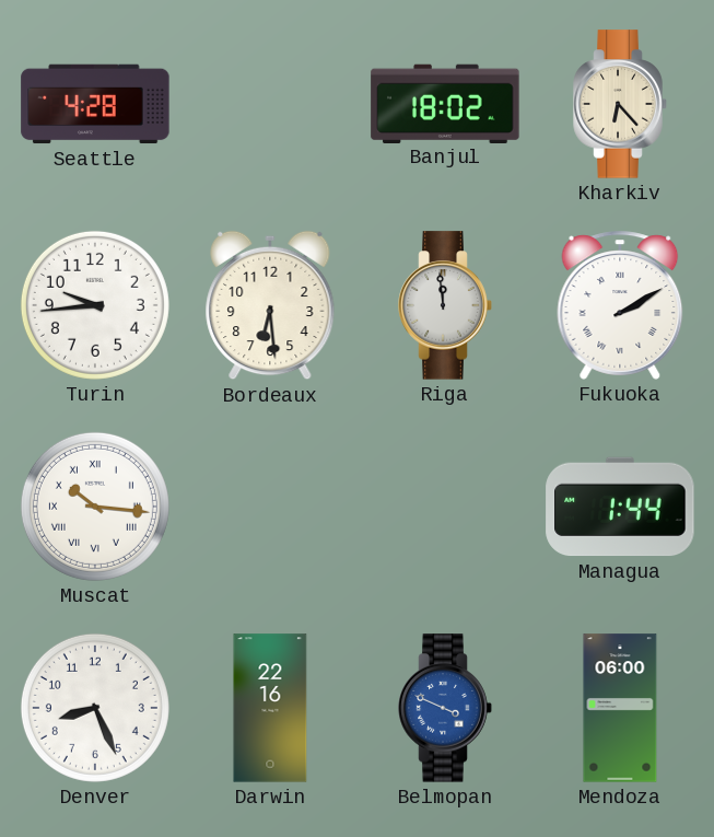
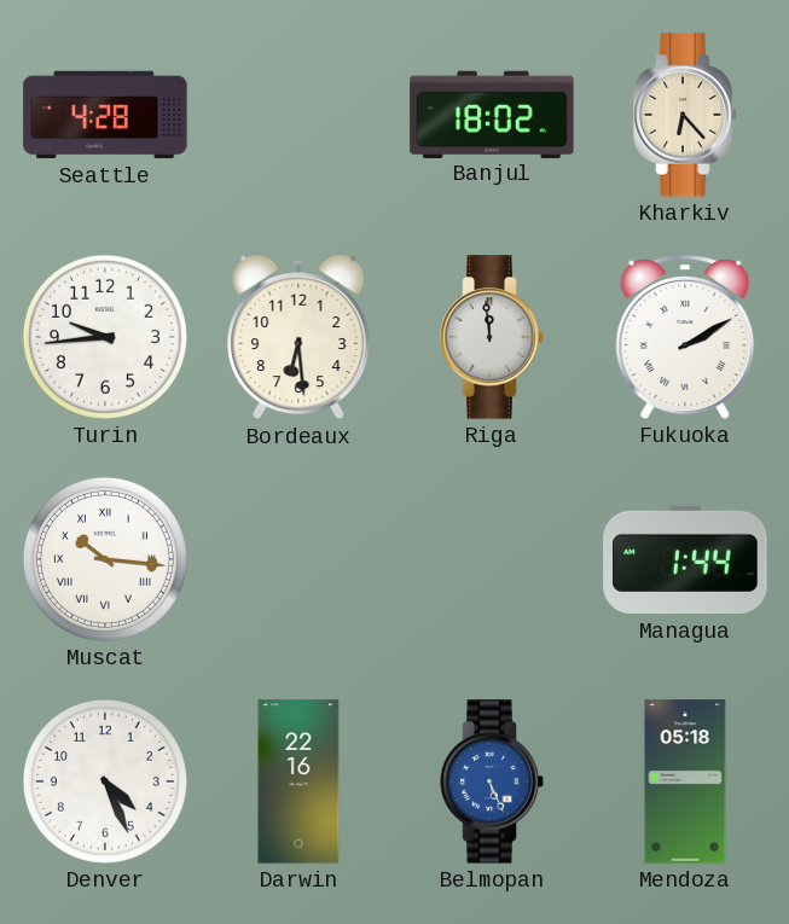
Denver: 8:26 -> 4:26 (105, 781)
Belmopan: 3:49 -> 5:26 (492, 781)
Mendoza: 06:00 -> 05:18 (685, 781)
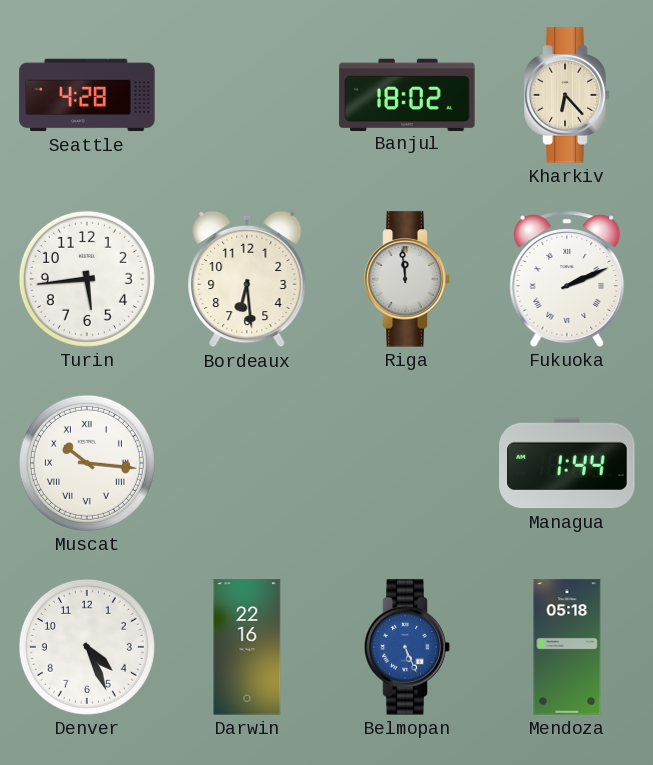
Turin: 9:44 -> 5:44 (87, 279)
Fukuoka: 2:10 -> 2:11 (567, 279)
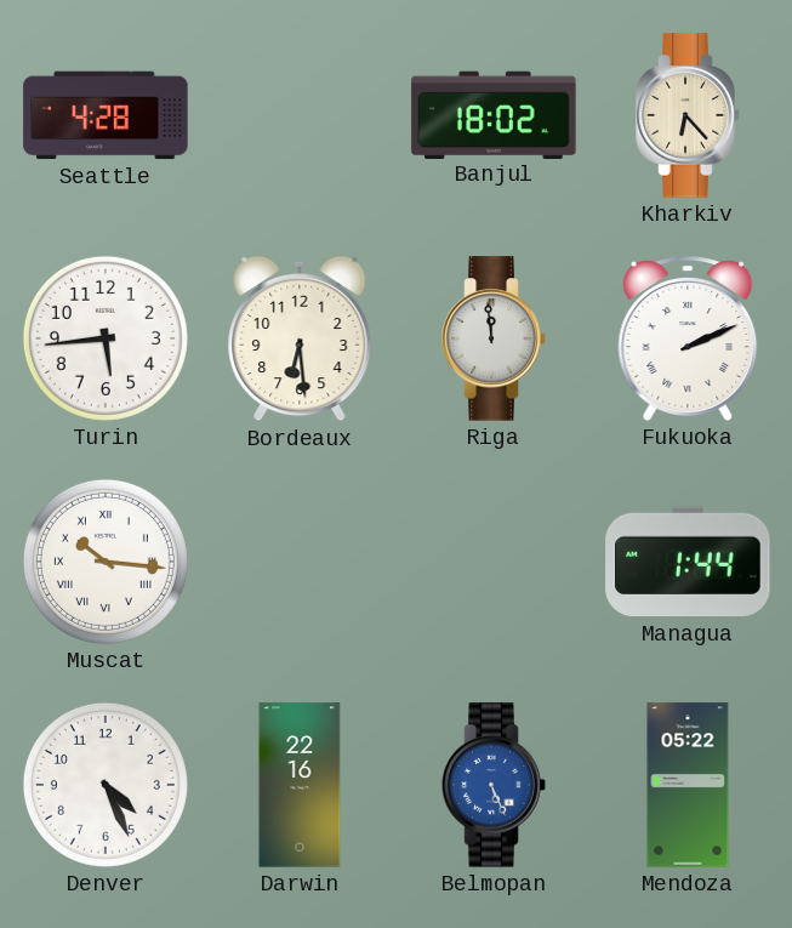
Mendoza: 05:18 -> 05:22 (688, 785)
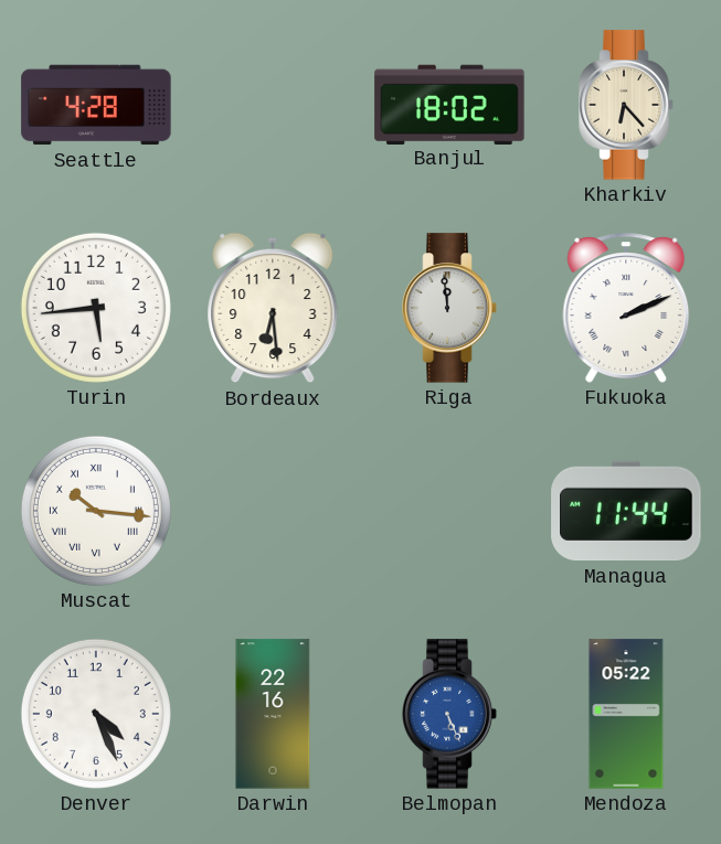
Managua: 1:44 -> 11:44 (626, 511)
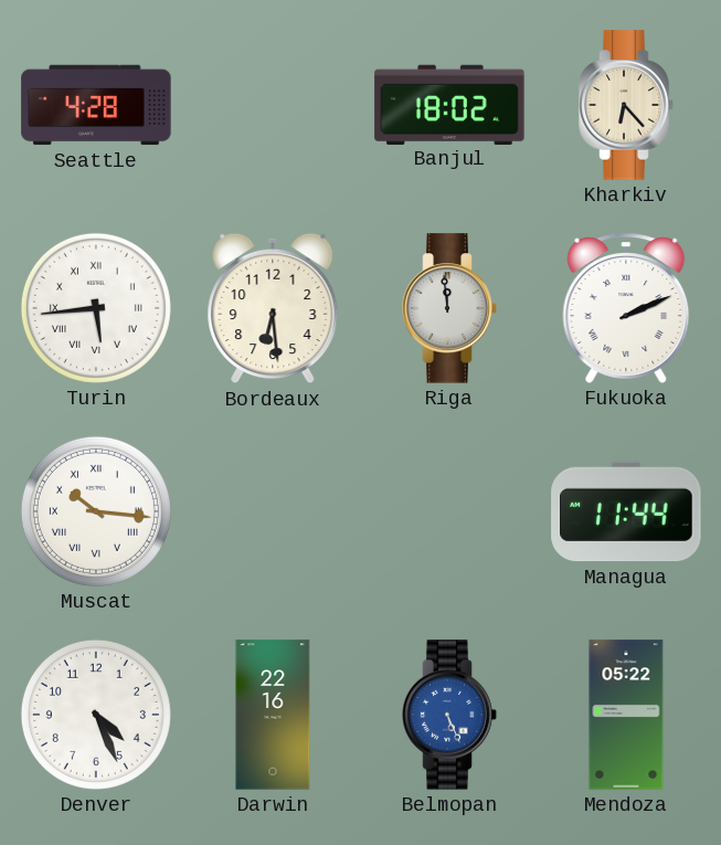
Turin numerals: Arabic -> Roman (96, 308)
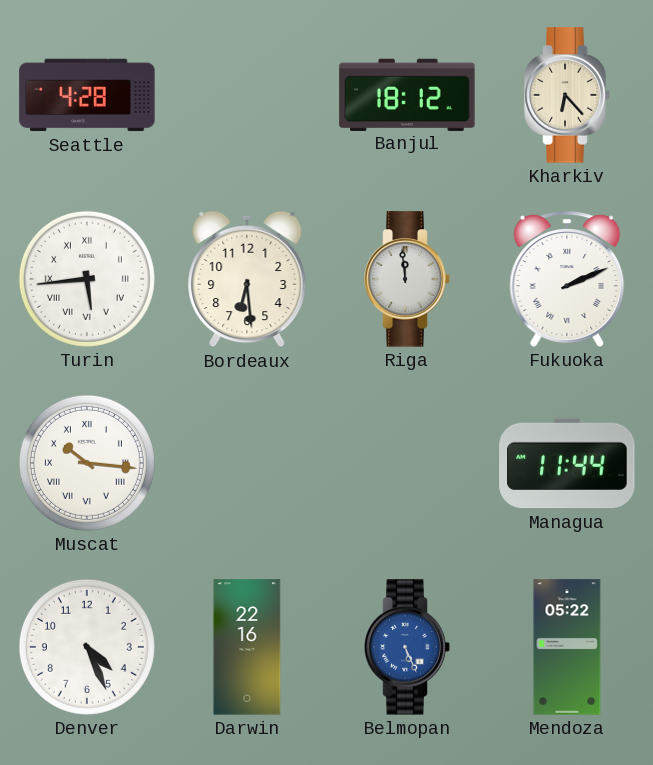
Banjul: 18:02 -> 18:12 (407, 94)
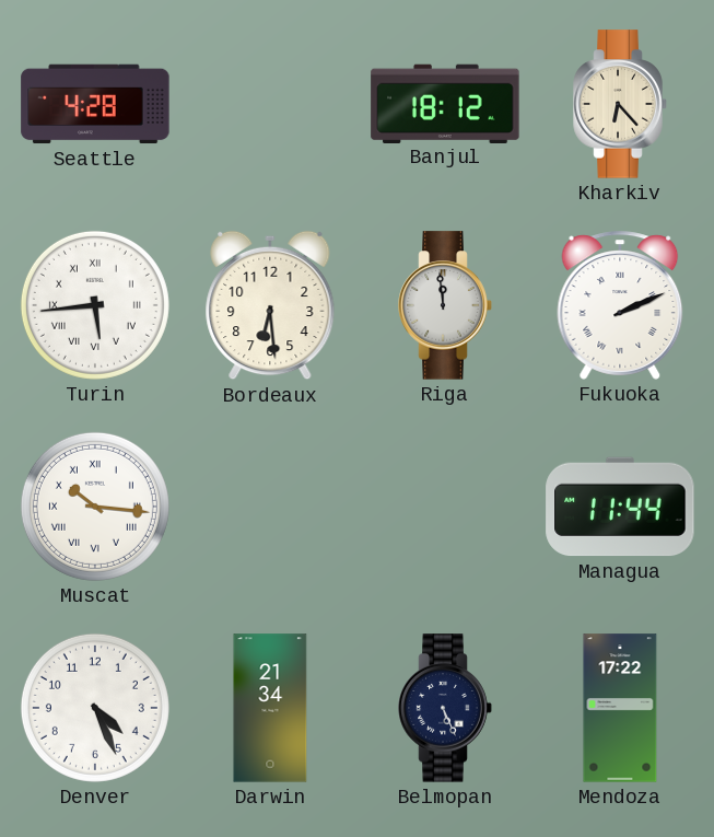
Darwin: 22:16 -> 21:34 (270, 708)
Belmopan dial: blue -> navy (445, 708)
Mendoza: 05:22 -> 17:22 (620, 708)
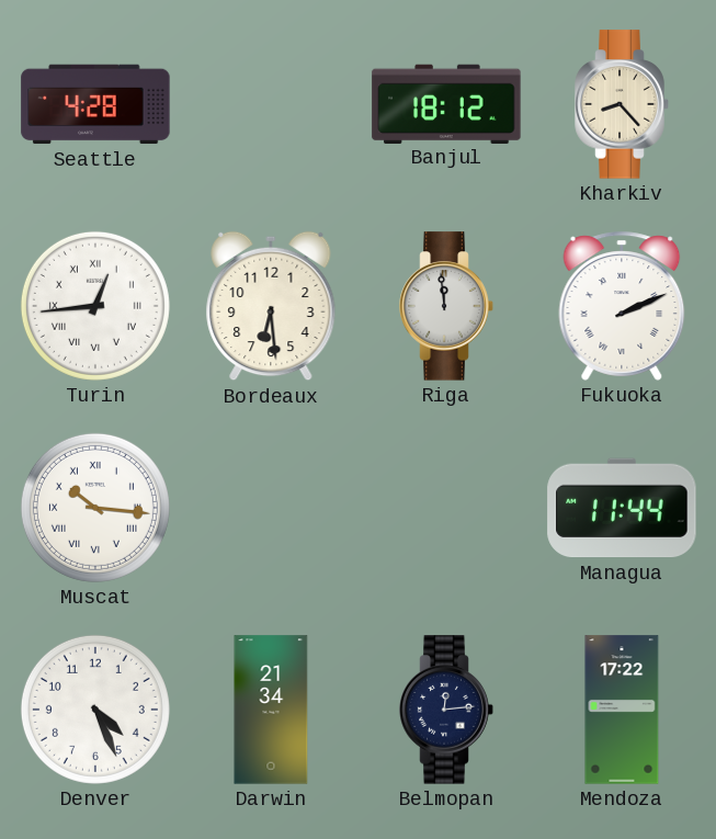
Kharkiv: 6:23 -> 8:23 (622, 104)
Turin: 5:44 -> 12:44 (95, 306)
Belmopan: 5:26 -> 12:14 (446, 710)
